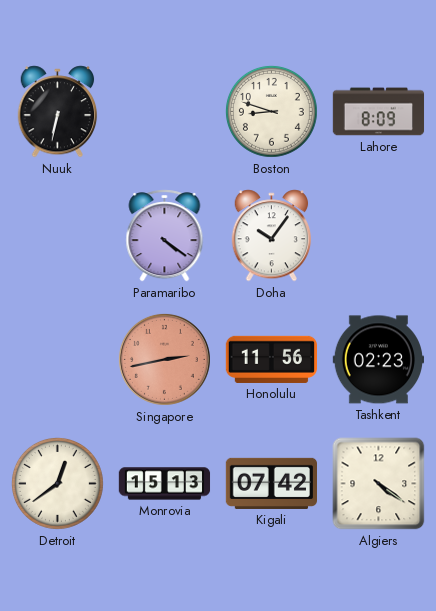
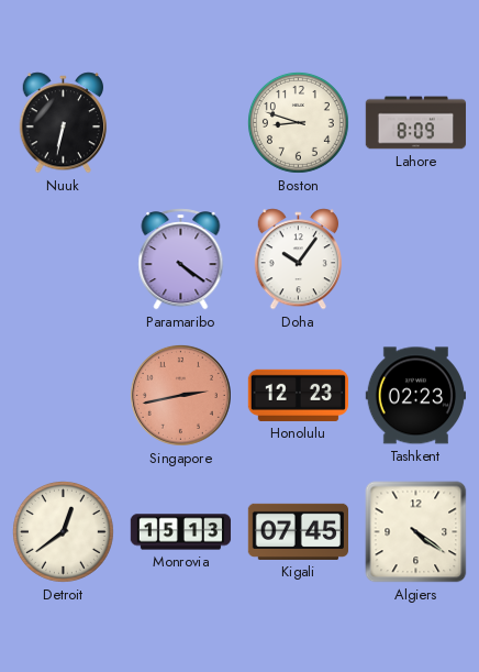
Honolulu: 11:56 -> 12:23 (298, 395)
Kigali: 07:42 -> 07:45 (298, 531)
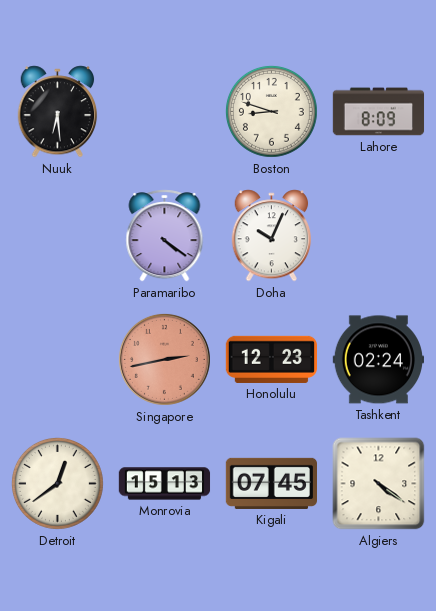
Nuuk: 6:32 -> 6:29 (58, 112)
Doha: 10:06 -> 10:04 (272, 236)
Tashkent: 02:23 -> 02:24 (378, 360)
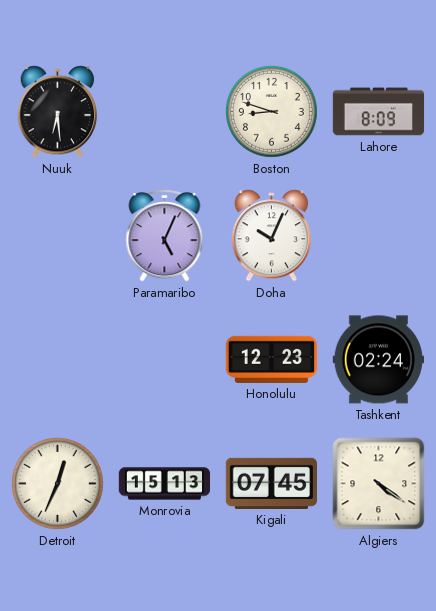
Paramaribo: 4:21 -> 5:04 (165, 236)
Singapore: 2:43 -> none (164, 359)
Detroit: 12:39 -> 12:34 (57, 483)
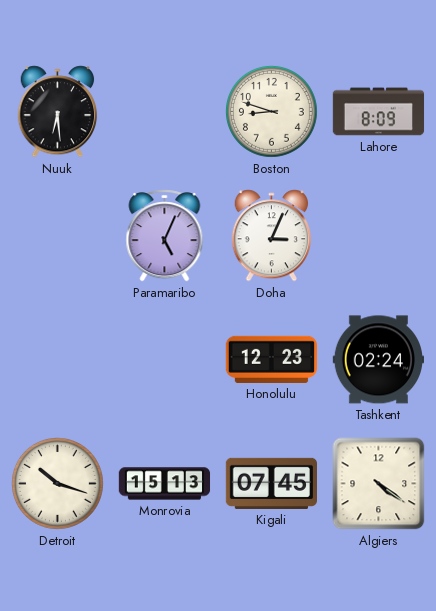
Doha: 10:04 -> 3:04 (272, 236)
Detroit: 12:34 -> 10:18 (57, 483)
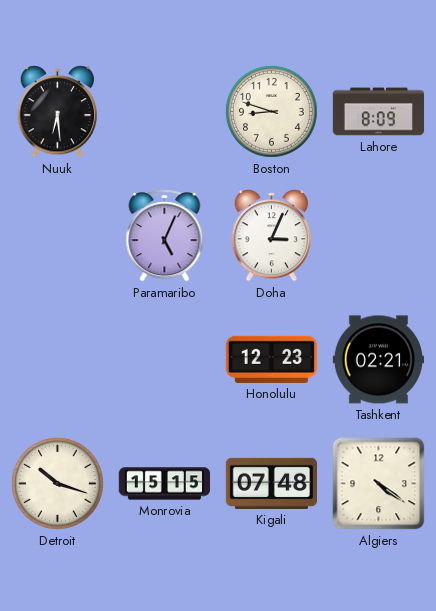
Tashkent: 02:24 -> 02:21 (378, 360)
Monrovia: 15:13 -> 15:15 (165, 484)
Kigali: 07:45 -> 07:48 (271, 483)
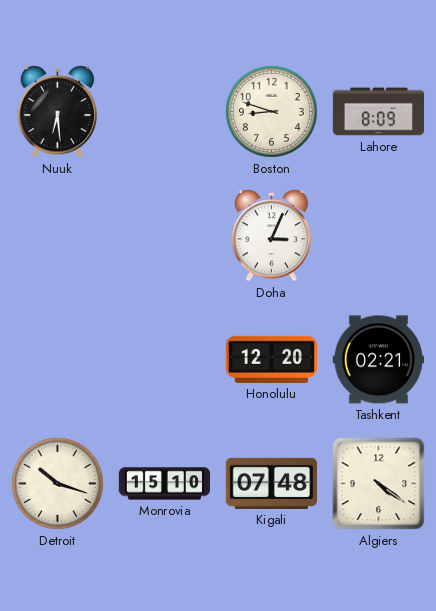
Paramaribo: 5:04 -> none (165, 236)
Honolulu: 12:23 -> 12:20 (271, 359)
Monrovia: 15:15 -> 15:10 (165, 484)
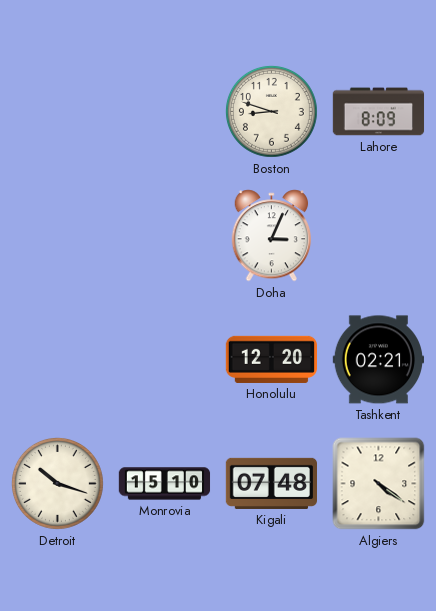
Nuuk: 6:29 -> none (58, 112)
